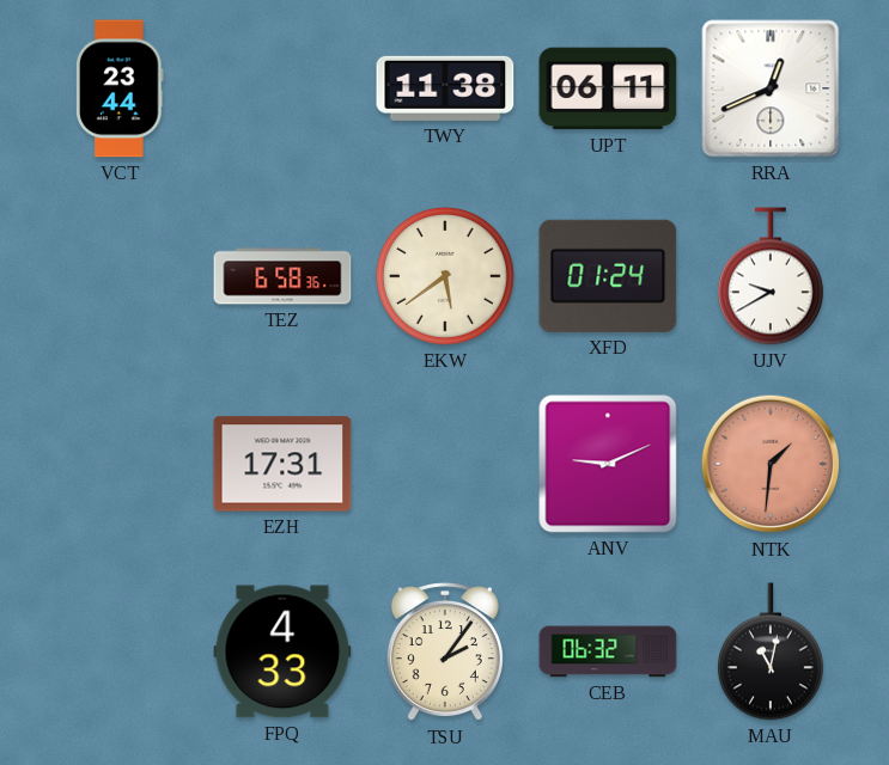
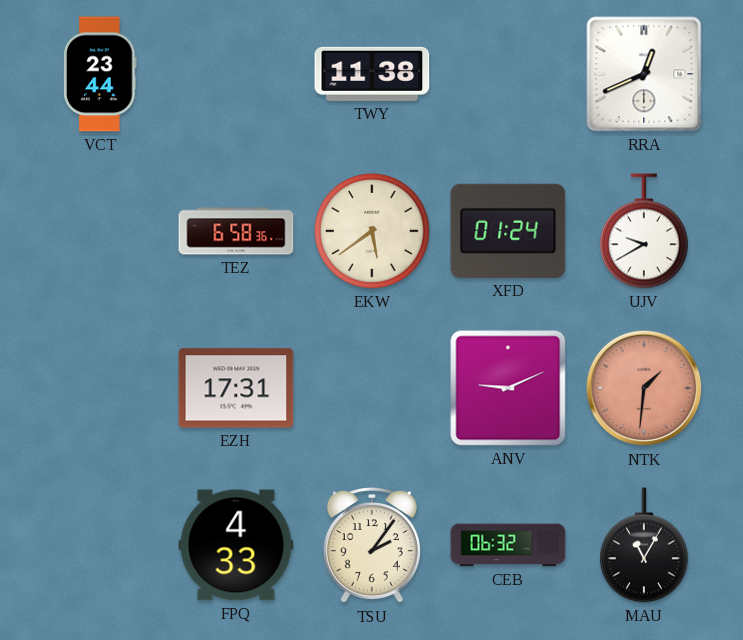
UPT: 06:11 -> none (608, 88)
MAU: 11:02 -> 11:05 (644, 545)
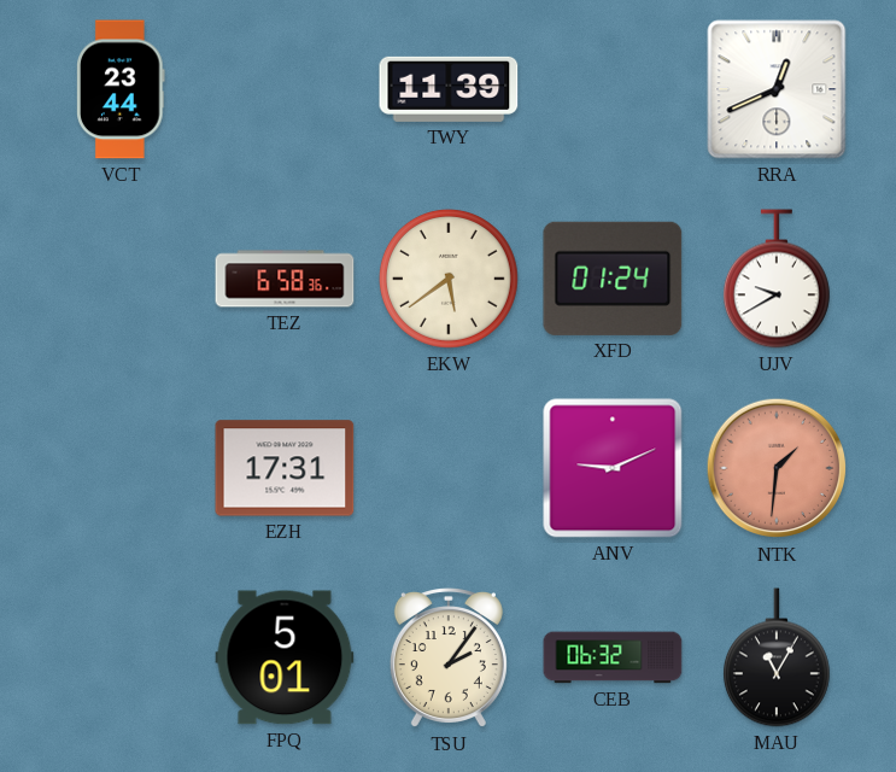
TWY: 11:38 -> 11:39 (449, 89)
FPQ: 4:33 -> 5:01 (285, 657)
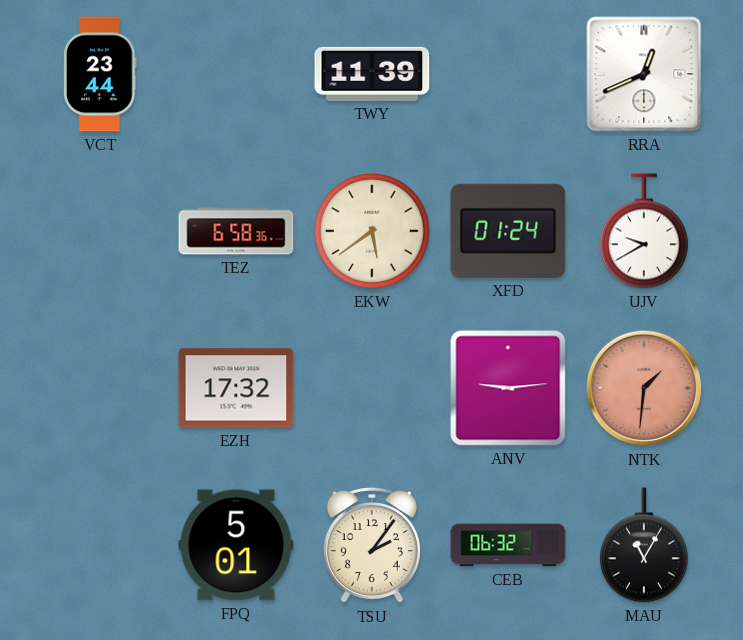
EZH: 17:31 -> 17:32 (236, 388)
ANV: 9:11 -> 9:14 (508, 388)
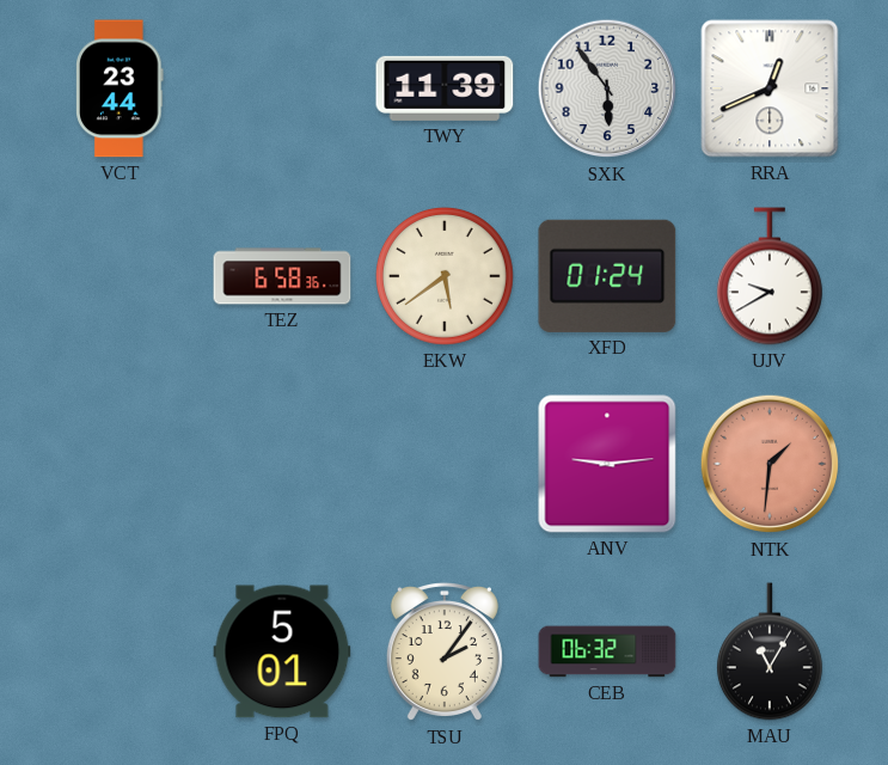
SXK: none -> 5:54 (607, 88)
EZH: 17:32 -> none (236, 388)
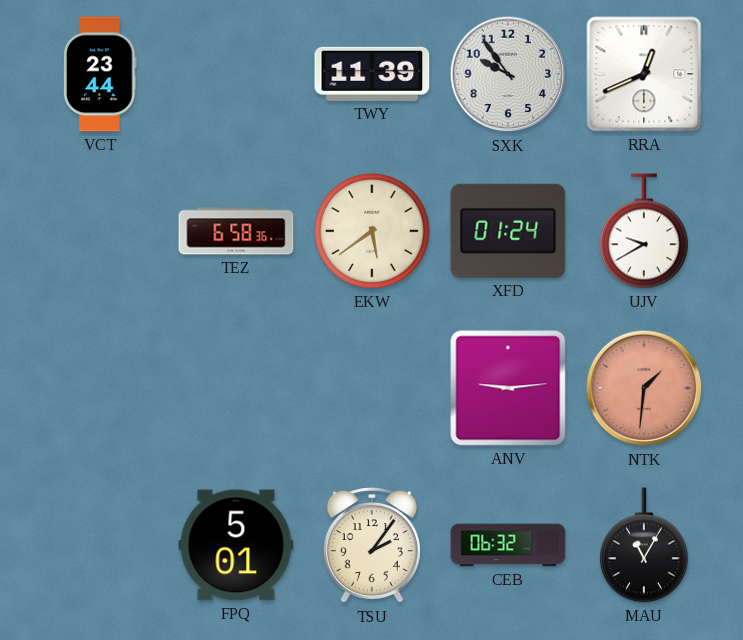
SXK: 5:54 -> 9:54 (508, 74)
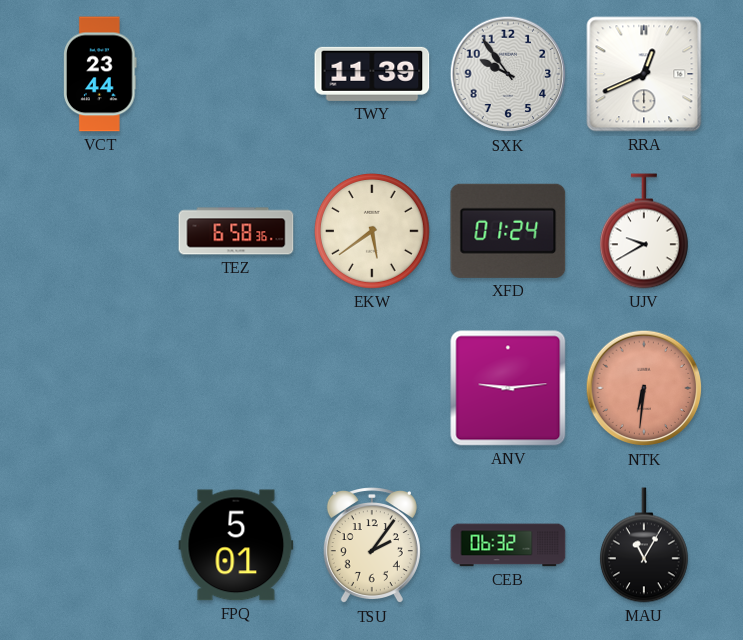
NTK: 1:31 -> 6:31 (644, 388)
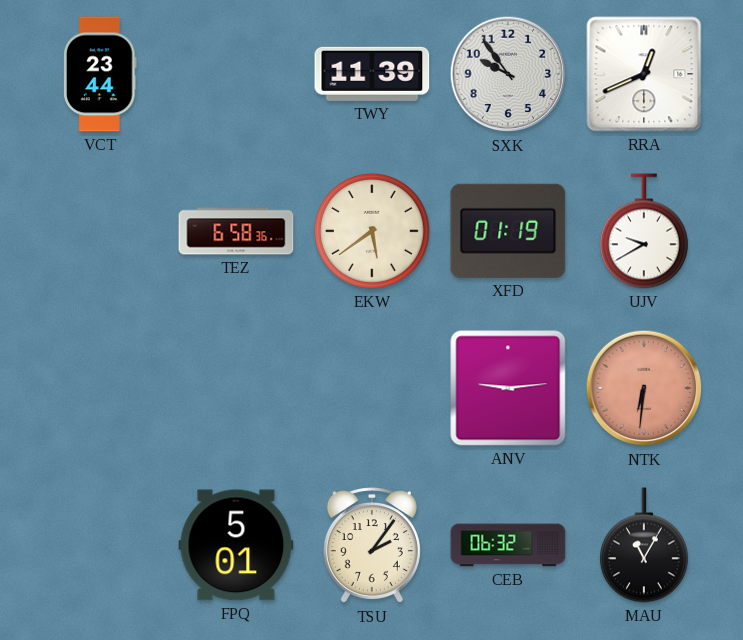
XFD: 01:24 -> 01:19 (508, 231)
